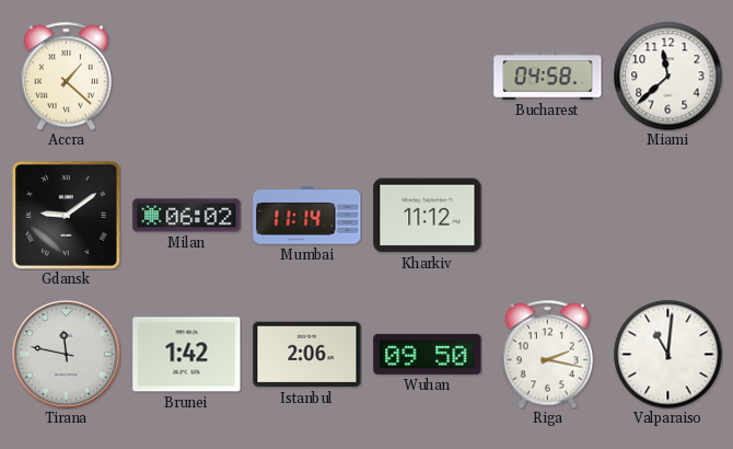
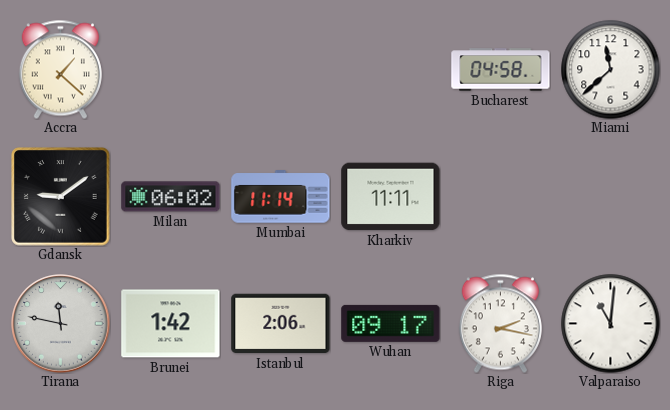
Kharkiv: 11:12 -> 11:11 (391, 197)
Wuhan: 09:50 -> 09:17 (391, 323)
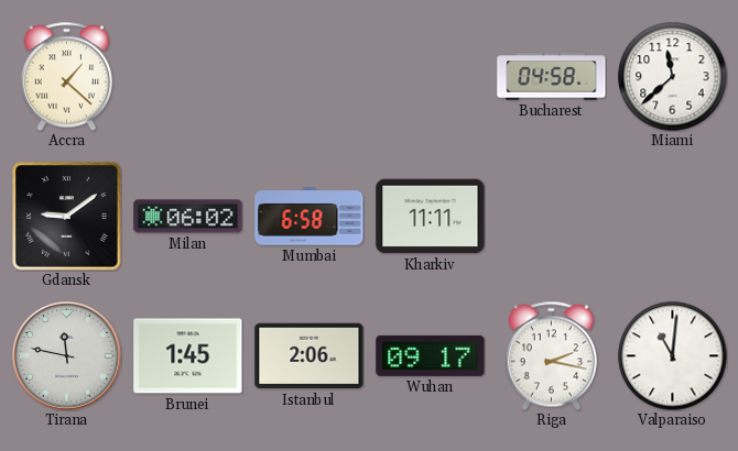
Mumbai: 11:14 -> 6:58 (310, 217)
Brunei: 1:42 -> 1:45 (188, 356)
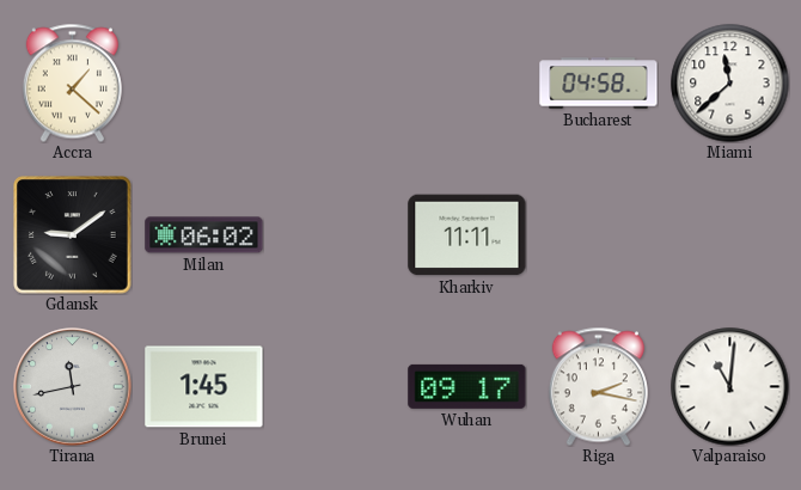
Mumbai: 6:58 -> none (310, 217)
Tirana: 11:47 -> 11:43 (73, 387)
Istanbul: 2:06 -> none (310, 356)
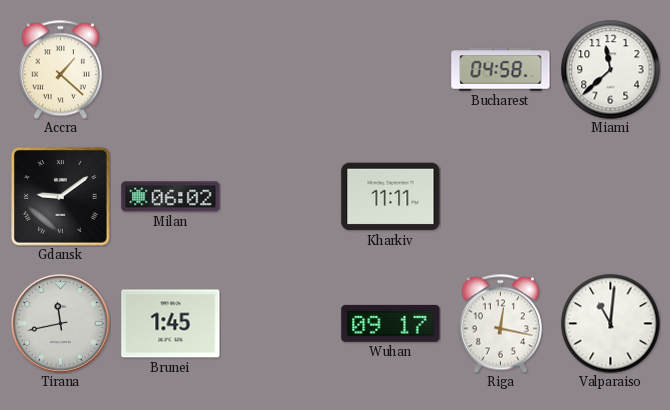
Riga: 2:17 -> 12:17 (500, 323)
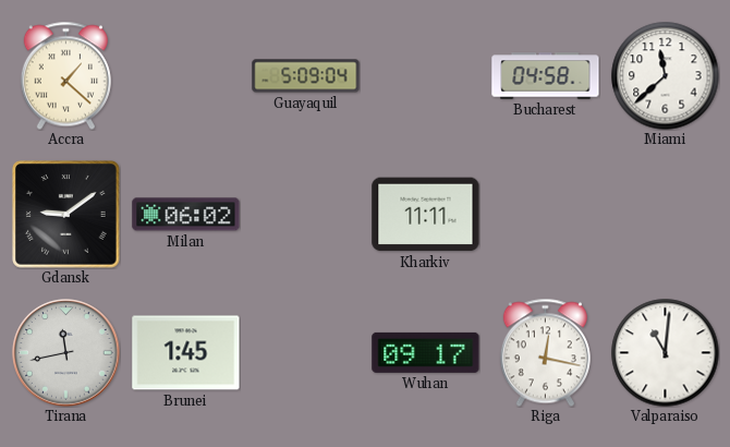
Guayaquil: none -> 5:09 (306, 76)
